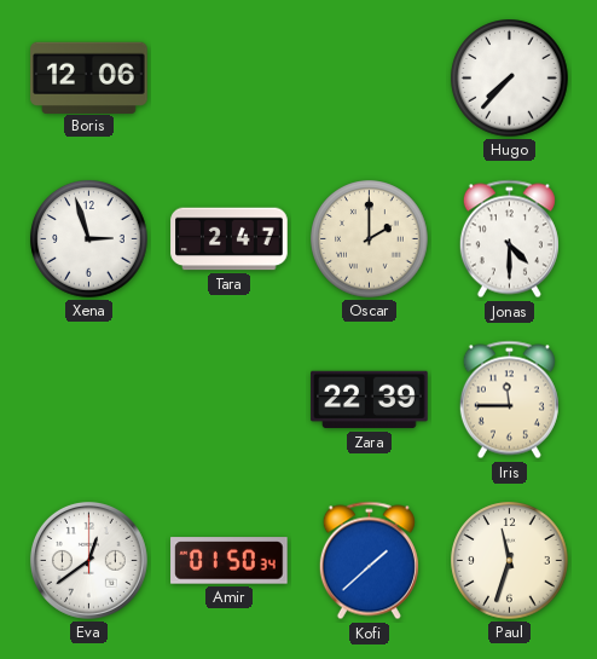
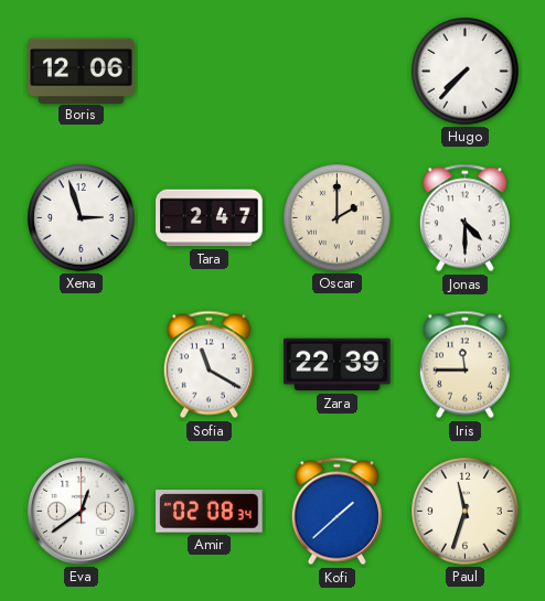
Sofia: none -> 11:20 (209, 365)
Amir: 01:50 -> 02:08 (210, 512)
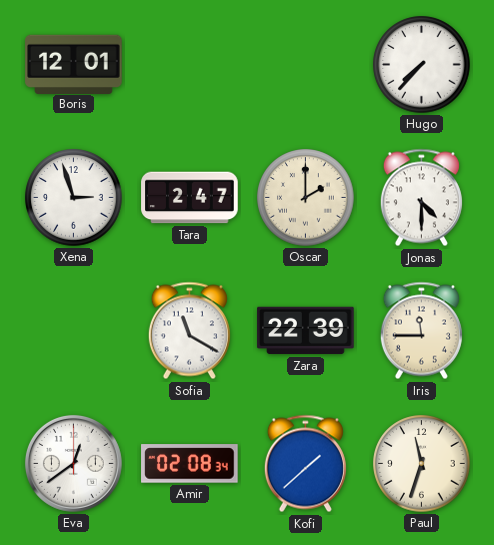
Boris: 12:06 -> 12:01 (74, 64)
